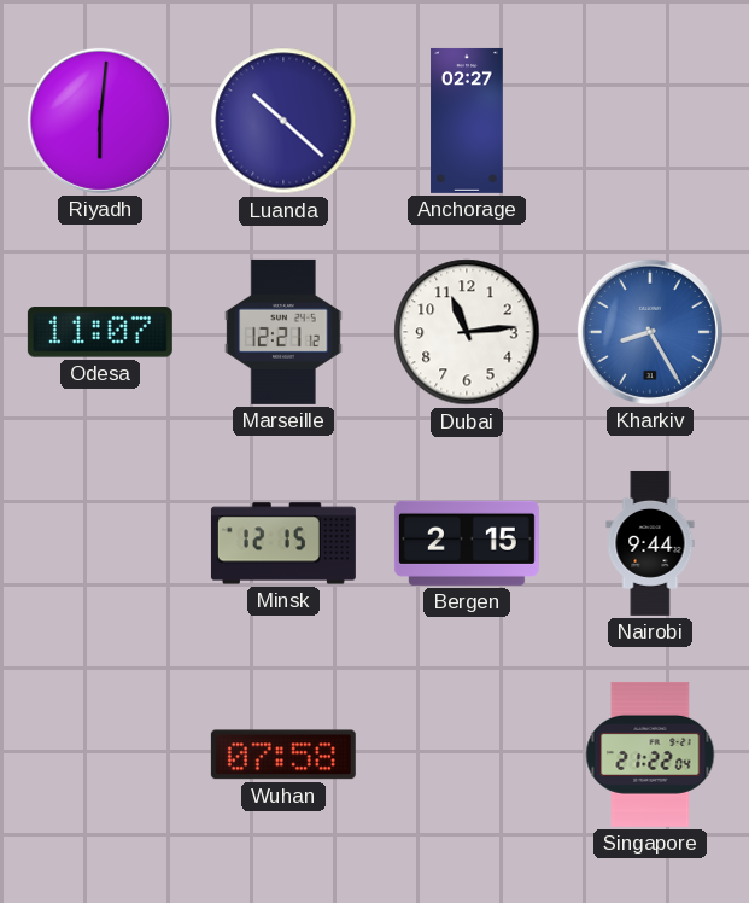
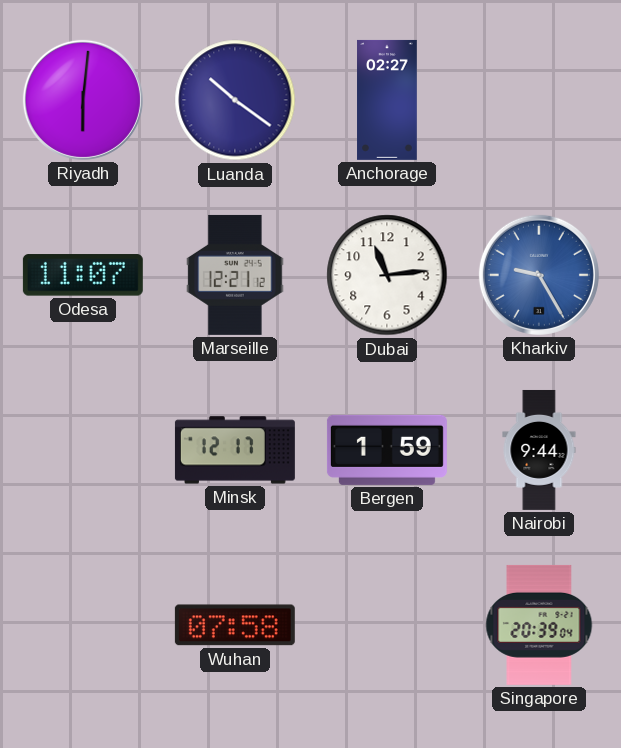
Luanda: 10:22 -> 10:21 (235, 100)
Kharkiv: 8:25 -> 9:25 (539, 275)
Minsk: 12:15 -> 12:17 (235, 450)
Bergen: 2:15 -> 1:59 (387, 450)
Singapore: 21:22 -> 20:39 (539, 625)
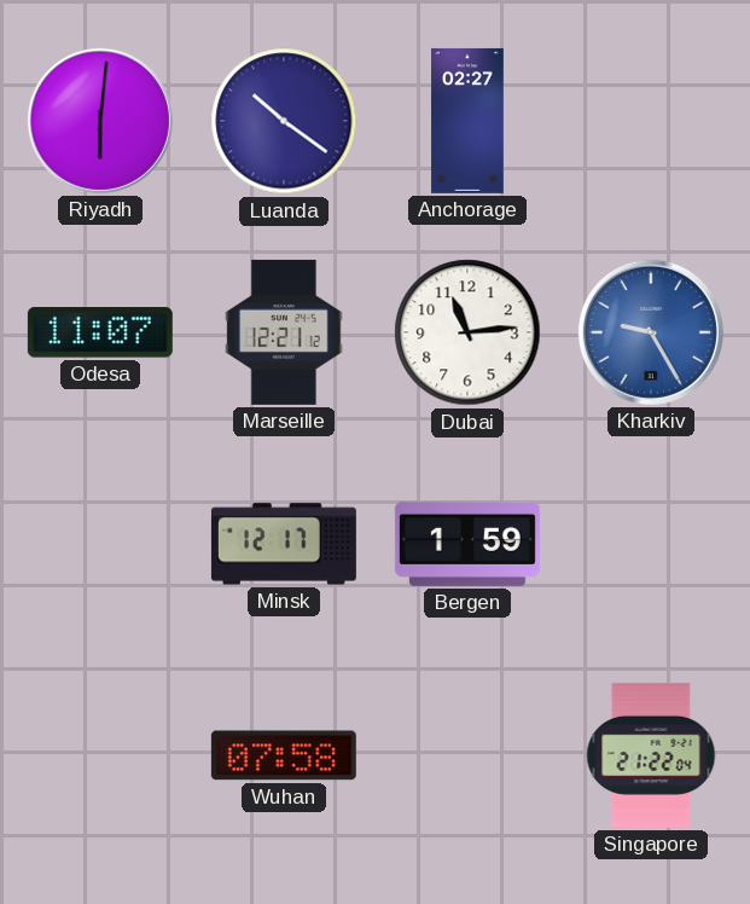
Nairobi: 9:44 -> none (539, 450)
Singapore: 20:39 -> 21:22 (651, 755)
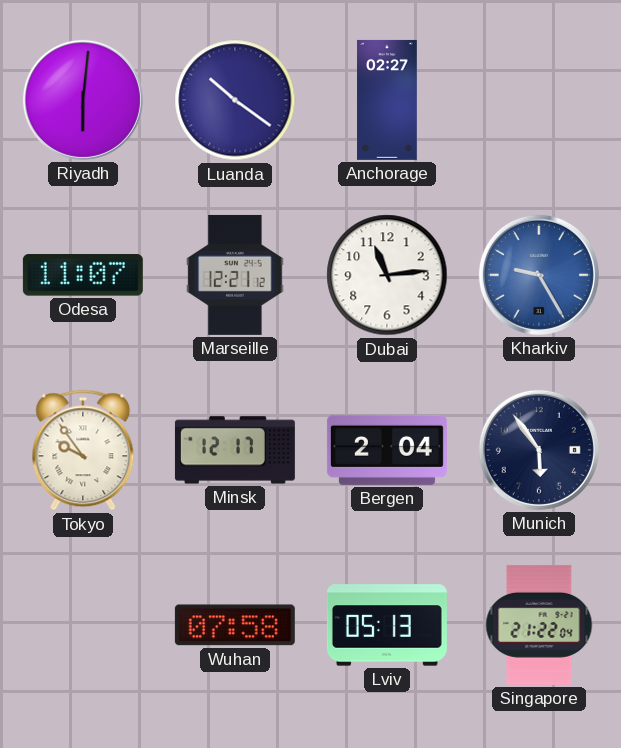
Tokyo: none -> 9:54 (83, 450)
Bergen: 1:59 -> 2:04 (387, 450)
Munich: none -> 5:54 (539, 450)
Lviv: none -> 05:13 (387, 625)
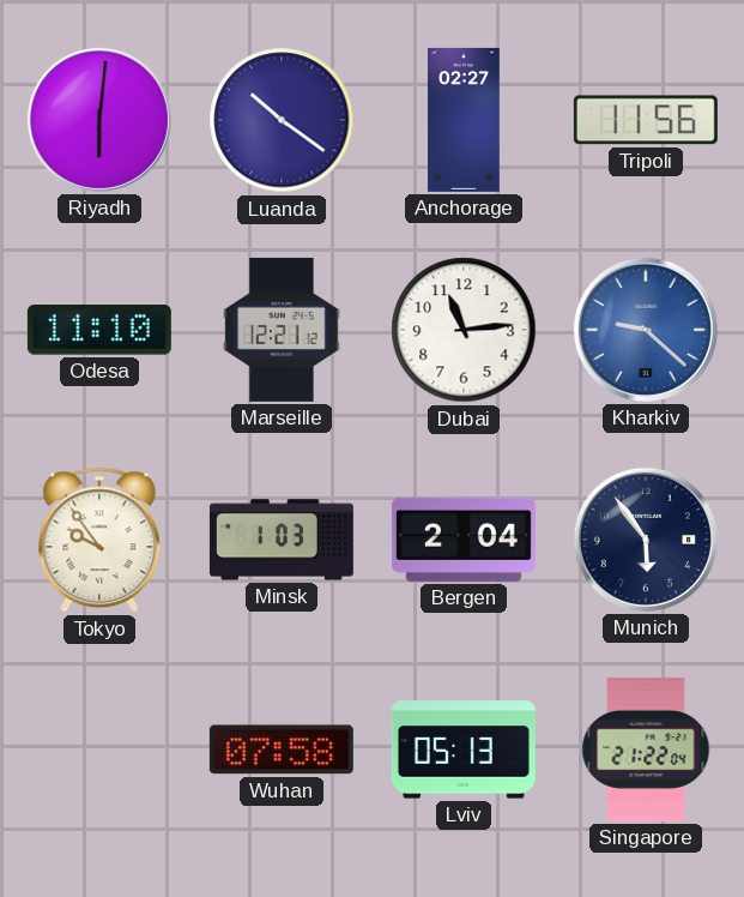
Tripoli: none -> 11:56 (646, 120)
Odesa: 11:07 -> 11:10 (99, 330)
Kharkiv: 9:25 -> 9:22 (646, 330)
Minsk: 12:17 -> 1:03 (282, 540)
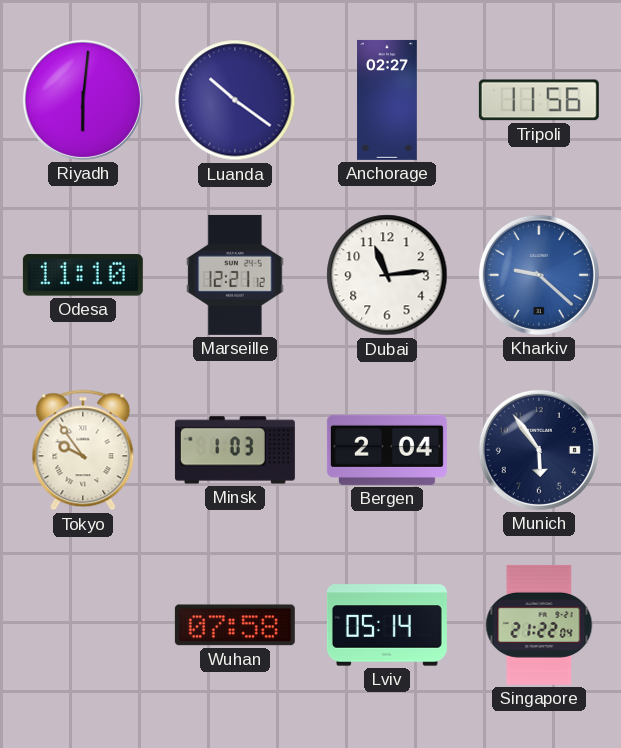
Lviv: 05:13 -> 05:14 (387, 625)
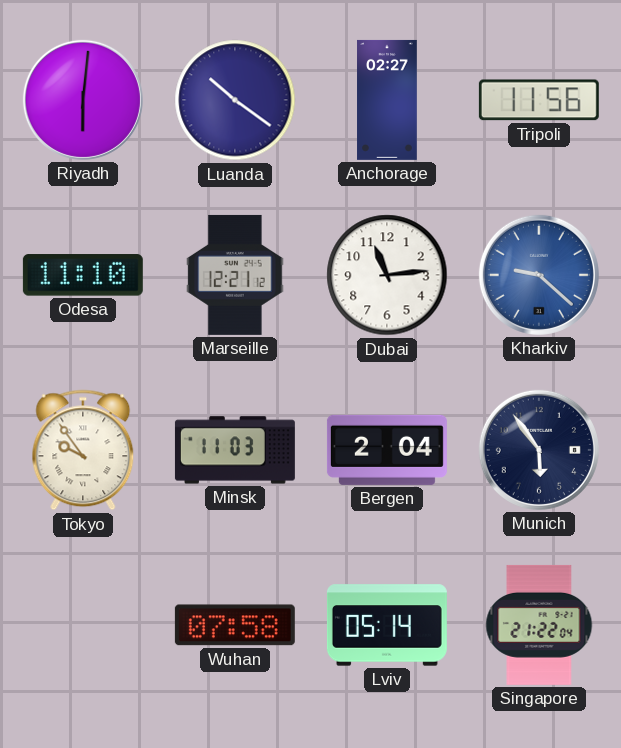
Minsk: 1:03 -> 11:03 (235, 450)
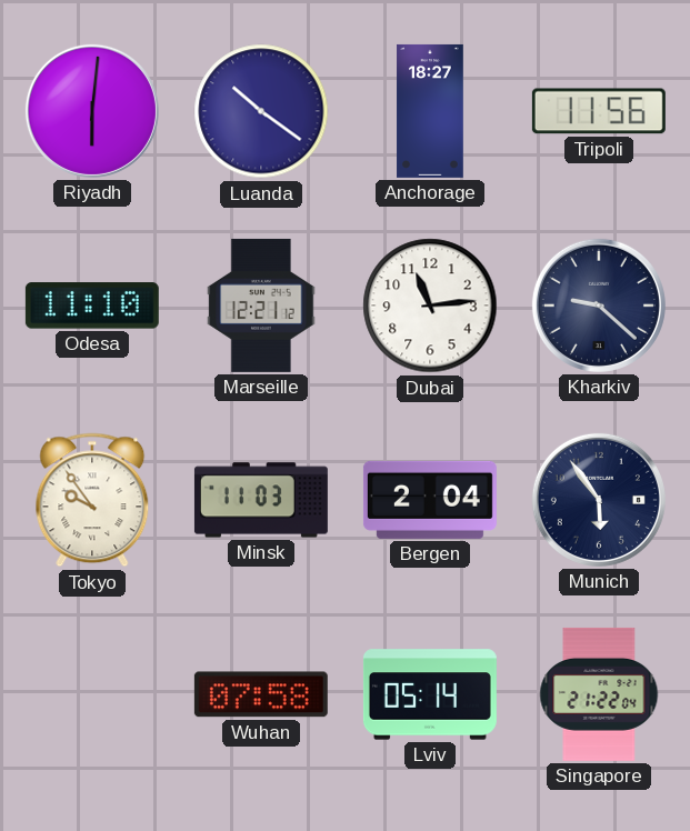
Anchorage: 02:27 -> 18:27 (430, 111)
Kharkiv dial: blue -> navy (599, 306)
